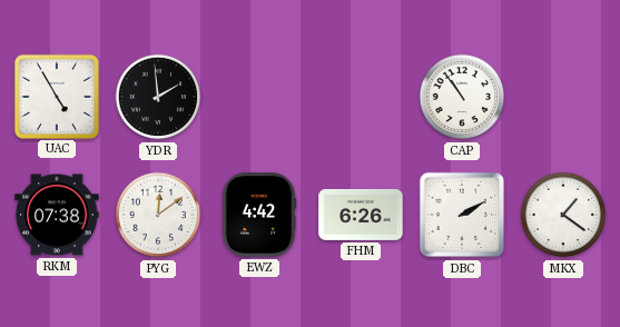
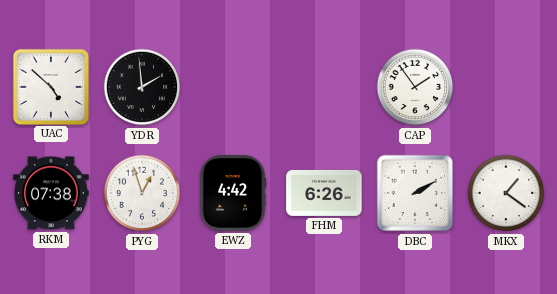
UAC: 4:55 -> 4:52 (50, 86)
CAP: 10:54 -> 1:54 (415, 87)
PYG: 12:09 -> 12:57 (142, 193)
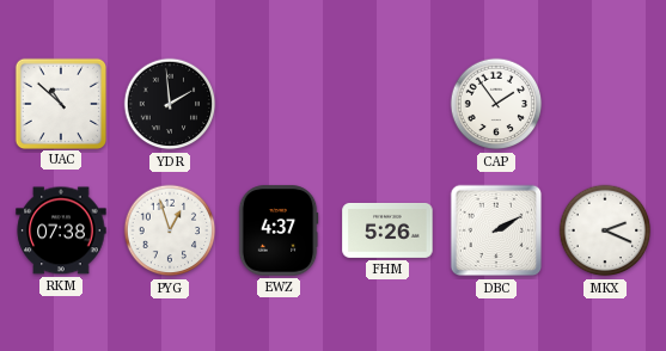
UAC: 4:52 -> 10:52 (60, 103)
EWZ: 4:42 -> 4:37 (279, 230)
FHM: 6:26 -> 5:26 (387, 230)
MKX: 1:21 -> 2:19 (605, 230)
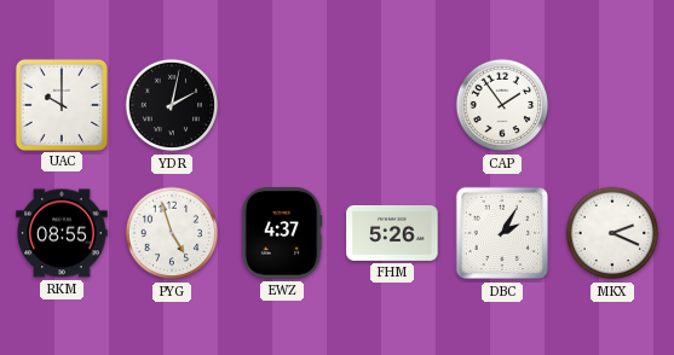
UAC: 10:52 -> 10:00 (61, 104)
YDR: 1:59 -> 2:02 (172, 105)
RKM: 07:38 -> 08:55 (62, 233)
PYG: 12:57 -> 4:57 (172, 233)
DBC: 2:10 -> 2:05 (502, 233)
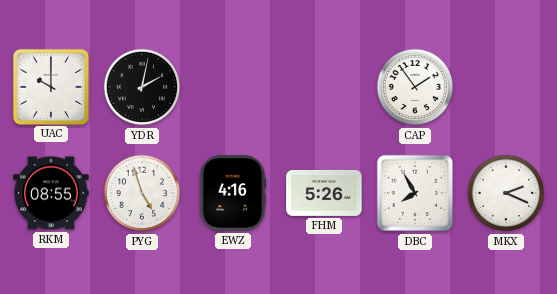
EWZ: 4:37 -> 4:16 (233, 193)
DBC: 2:05 -> 7:55 (415, 193)
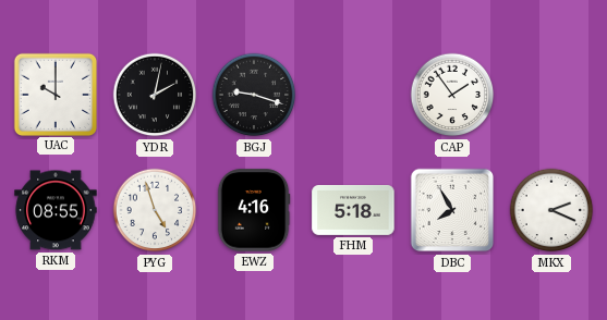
BGJ: none -> 9:18 (254, 95)
FHM: 5:26 -> 5:18 (353, 210)
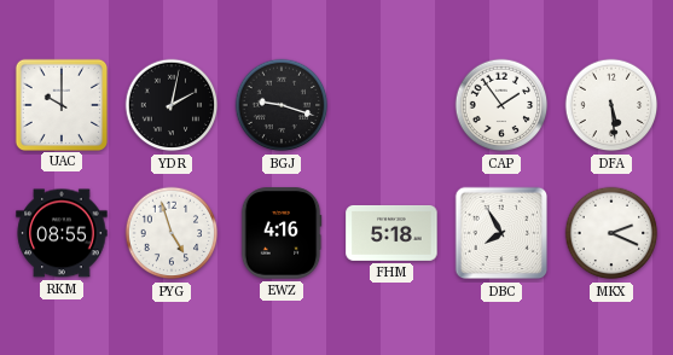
DFA: none -> 5:29 (611, 105)
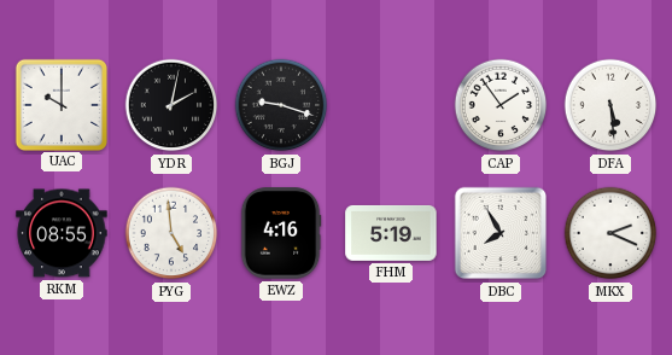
PYG: 4:57 -> 4:59 (171, 233)
FHM: 5:18 -> 5:19 (391, 233)
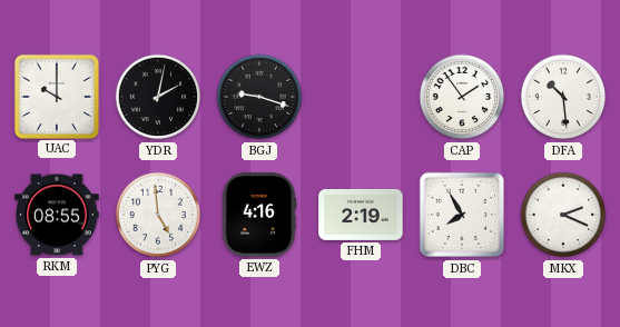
DFA: 5:29 -> 10:29 (563, 97)
FHM: 5:19 -> 2:19 (361, 215)
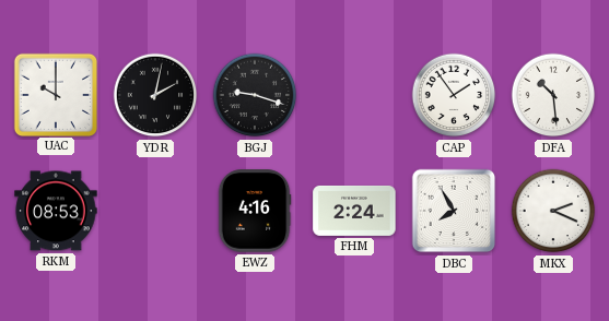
RKM: 08:55 -> 08:53 (56, 211)
PYG: 4:59 -> none (158, 215)
FHM: 2:19 -> 2:24 (354, 211)
